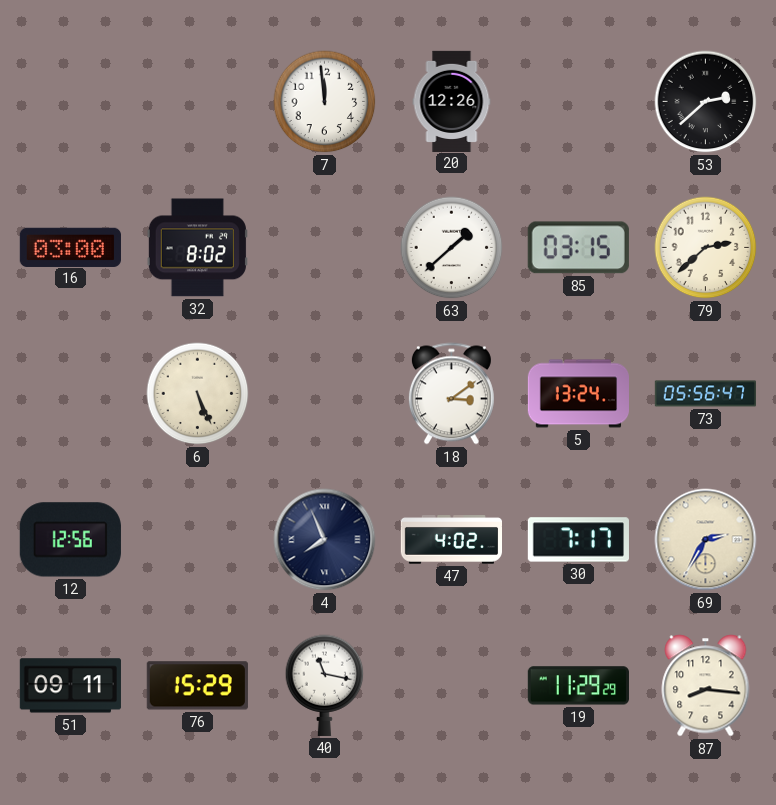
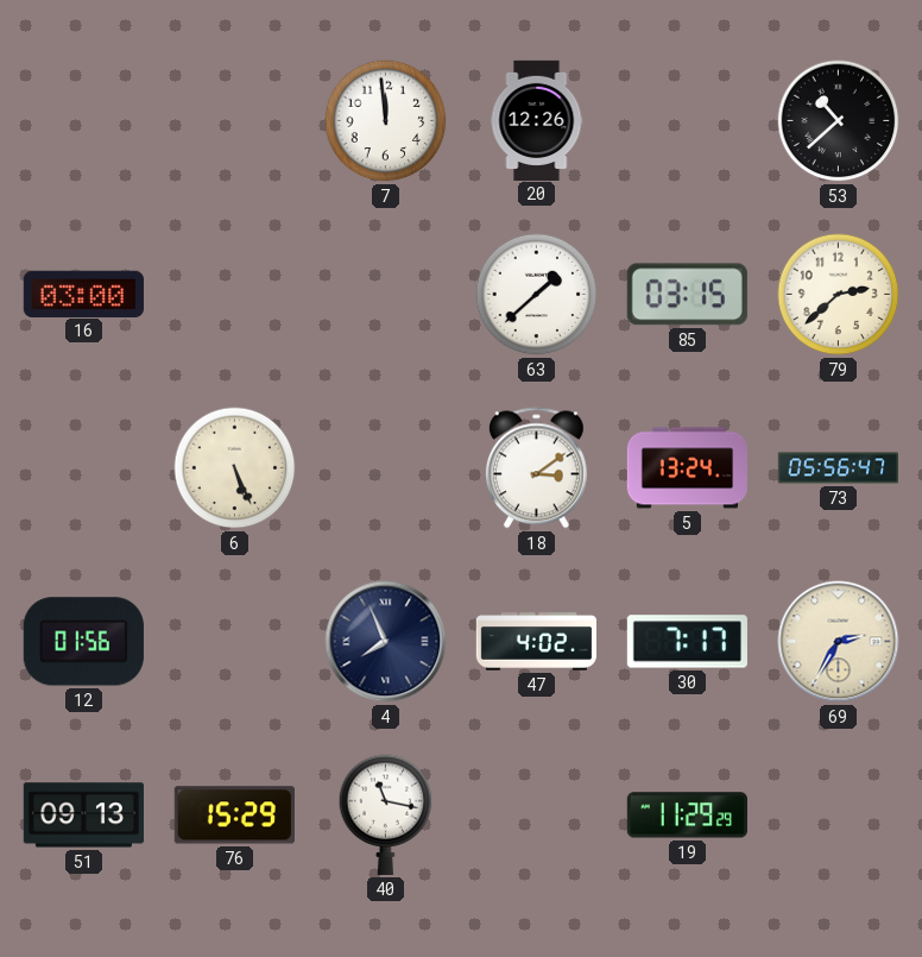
53: 2:38 -> 10:38 (839, 121)
32: 8:02 -> none (197, 248)
12: 12:56 -> 01:56 (83, 642)
51: 09:11 -> 09:13 (83, 816)
87: 8:16 -> none (706, 686)
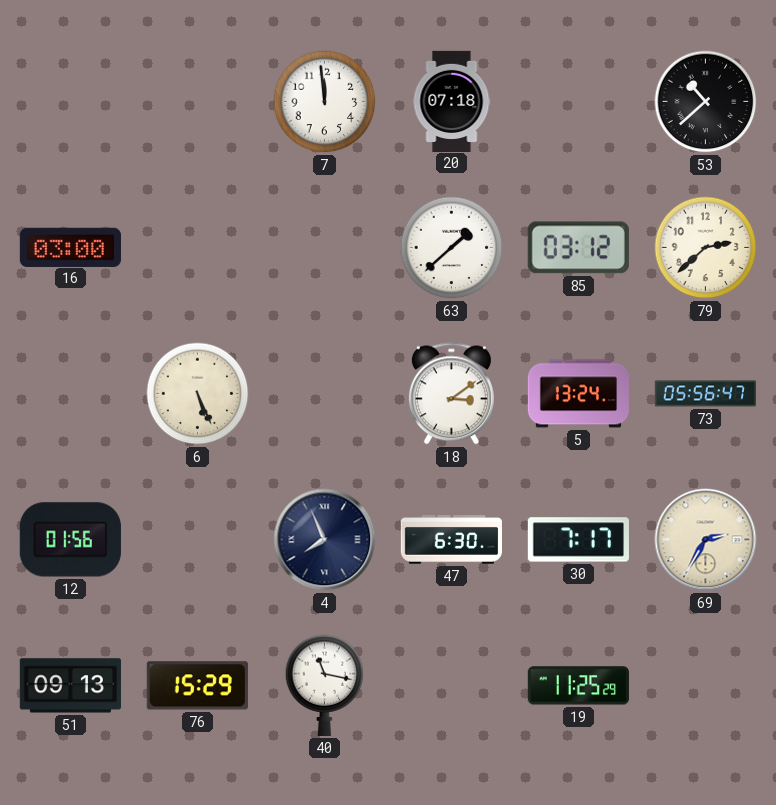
20: 12:26 -> 07:18 (452, 101)
85: 03:15 -> 03:12 (578, 248)
47: 4:02 -> 6:30 (451, 540)
19: 11:29 -> 11:25 (578, 686)
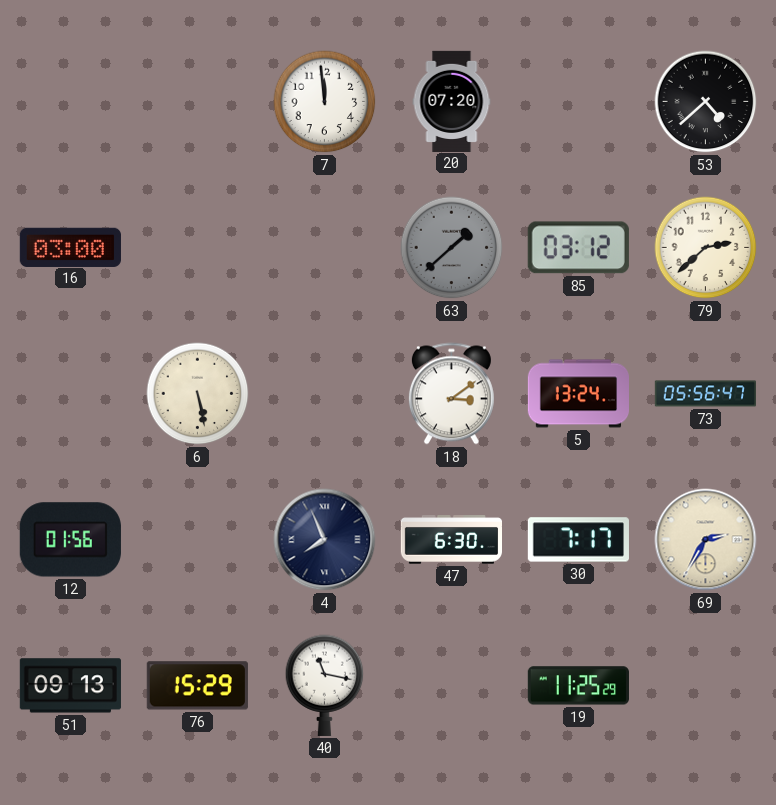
20: 07:18 -> 07:20 (452, 101)
53: 10:38 -> 4:38 (706, 102)
63 dial: white -> grey (452, 248)
6: 5:26 -> 5:28 (198, 394)
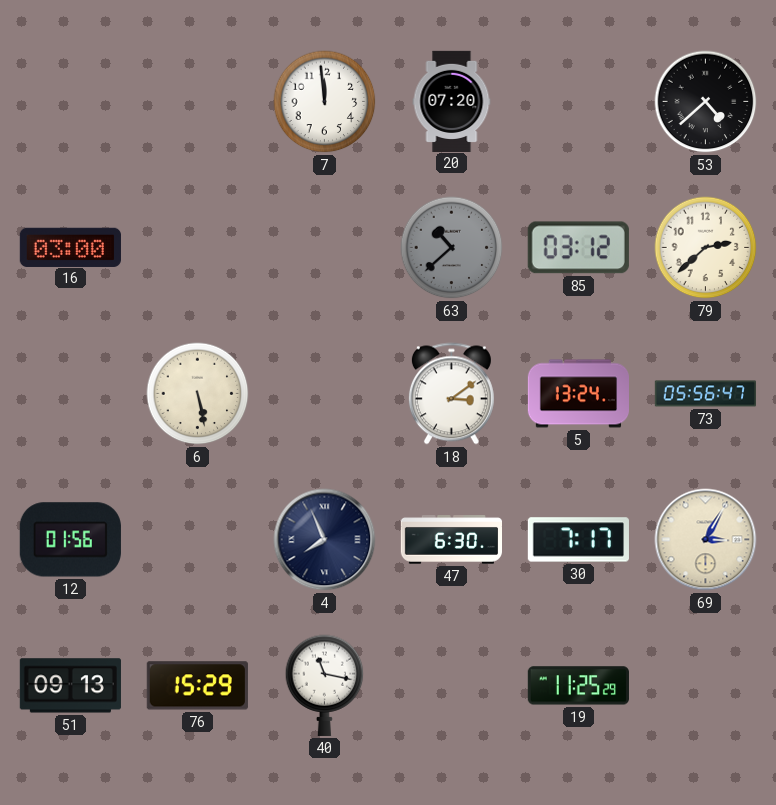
63: 1:38 -> 10:38 (452, 248)
69: 2:35 -> 3:05 (706, 540)
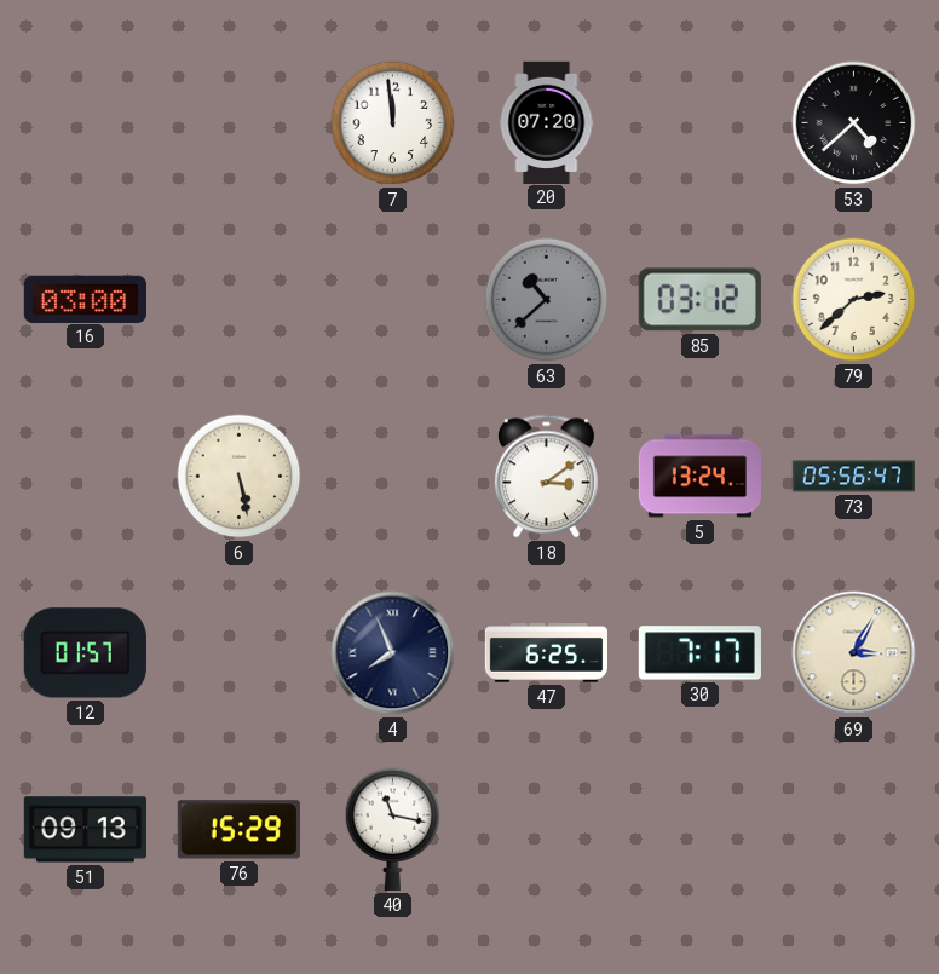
12: 01:56 -> 01:57 (85, 653)
47: 6:30 -> 6:25 (546, 653)
19: 11:25 -> none (578, 686)
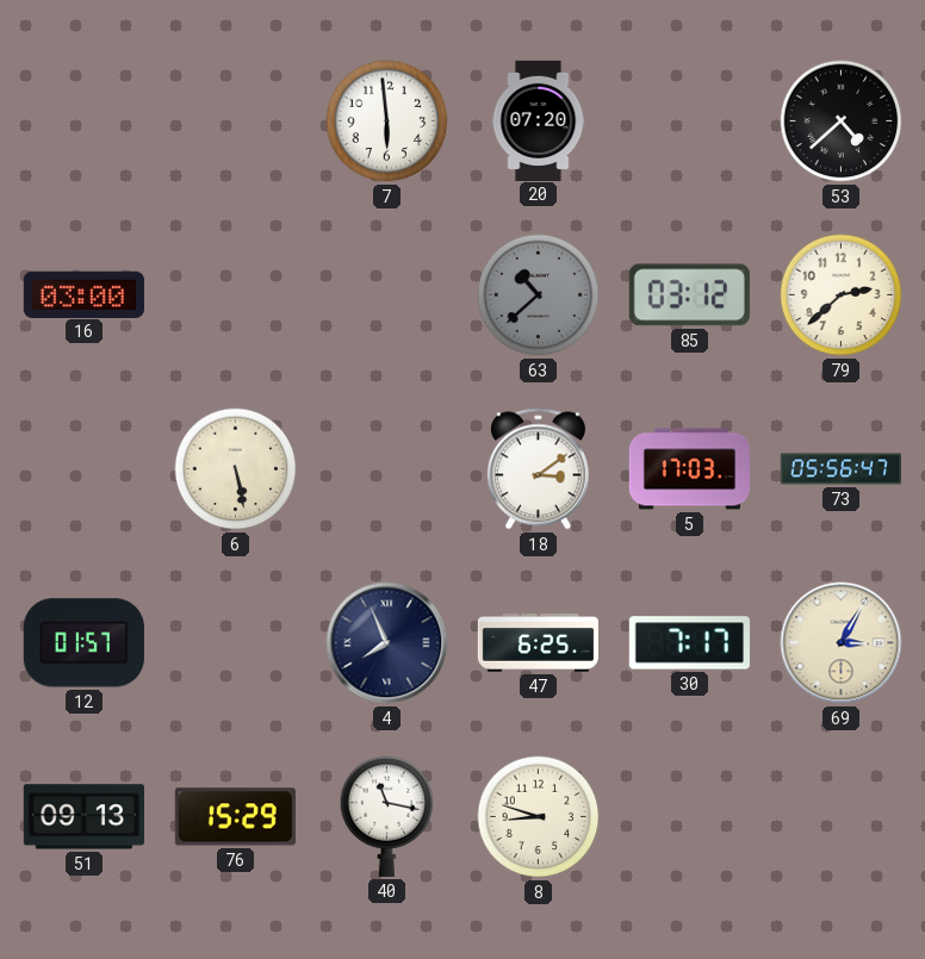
7: 11:59 -> 5:59 (387, 122)
5: 13:24 -> 17:03 (689, 469)
8: none -> 8:48 (539, 817)
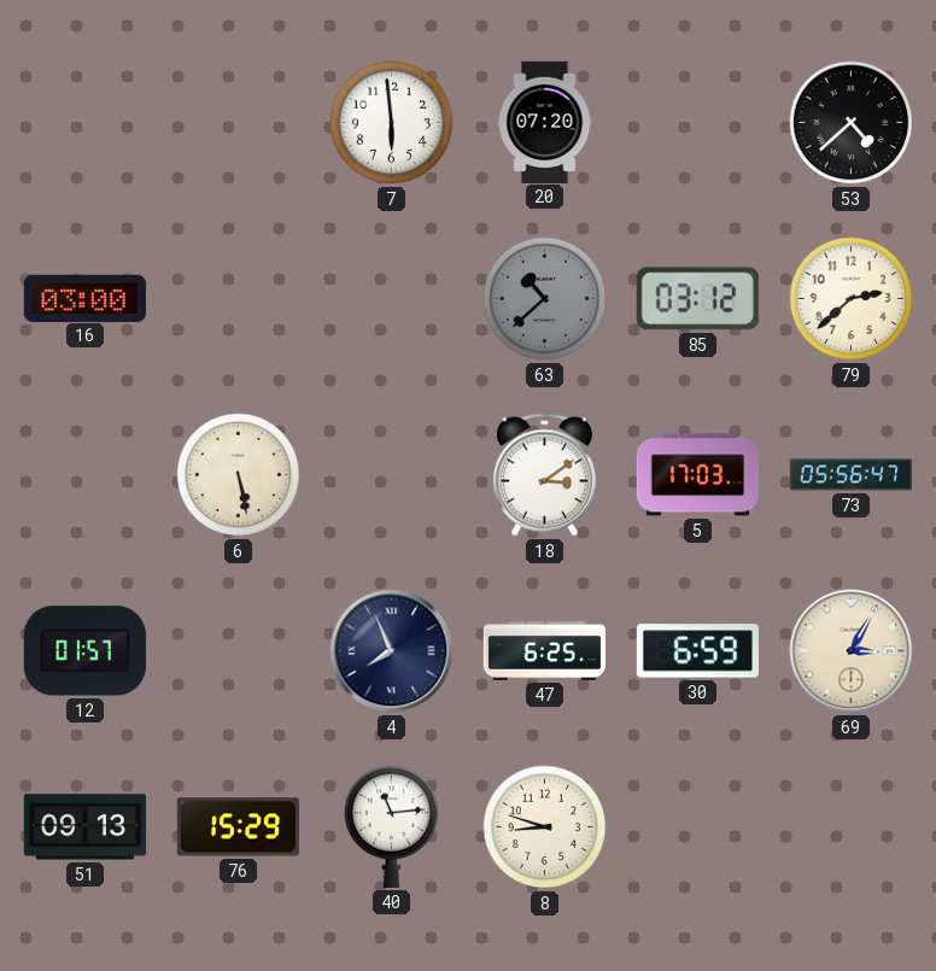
30: 7:17 -> 6:59 (697, 651)
40: 11:17 -> 11:14 (392, 826)
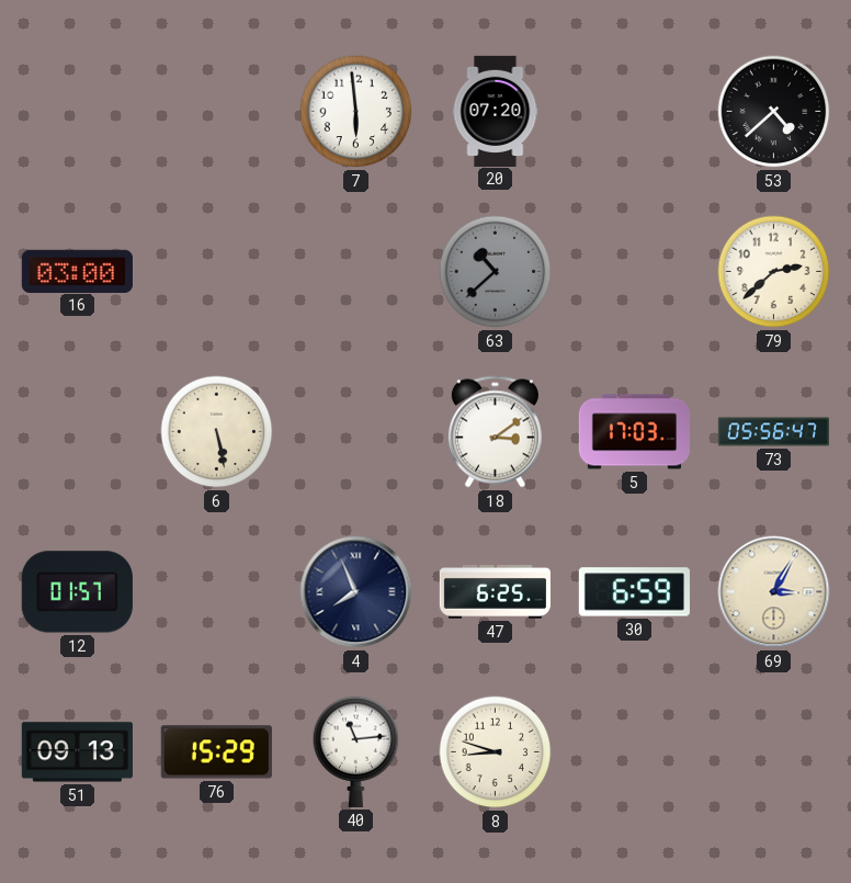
85: 03:12 -> none (697, 299)
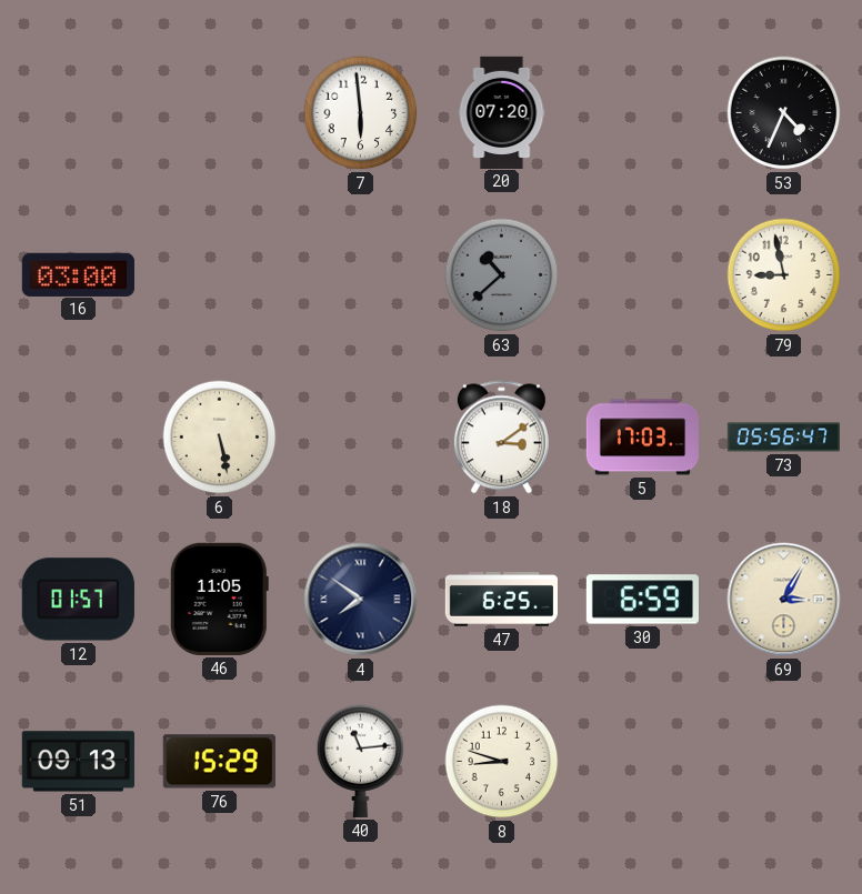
53: 4:38 -> 4:34 (784, 113)
79: 2:38 -> 8:58 (784, 275)
46: none -> 11:05 (219, 599)
4: 7:56 -> 7:51 (361, 600)
